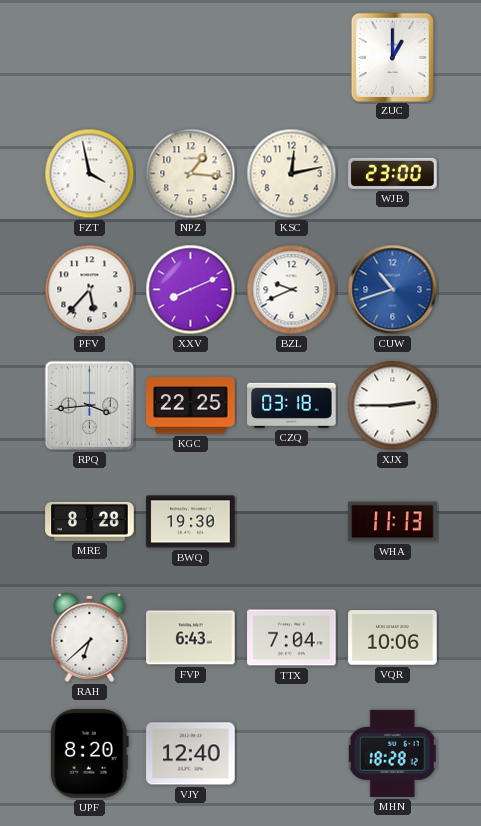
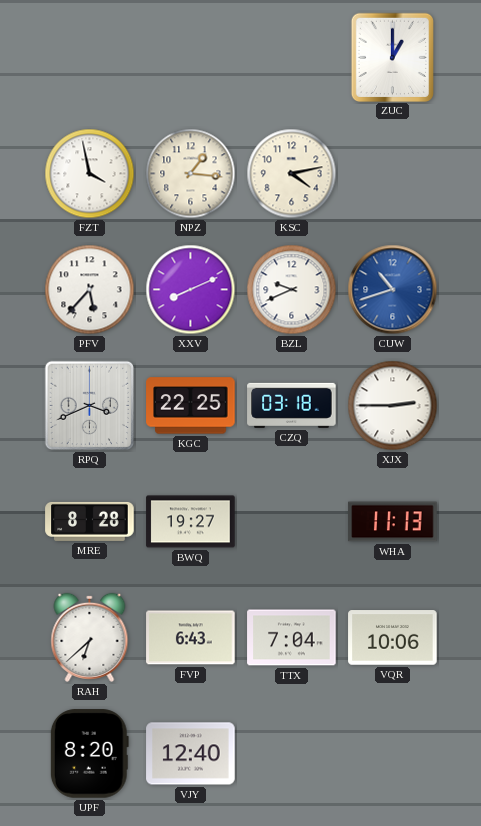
KSC: 12:13 -> 4:13 (292, 174)
WJB: 23:00 -> none (393, 173)
RPQ: 3:44 -> 3:41 (90, 406)
BWQ: 19:30 -> 19:27 (191, 522)
MHN: 18:28 -> none (392, 753)
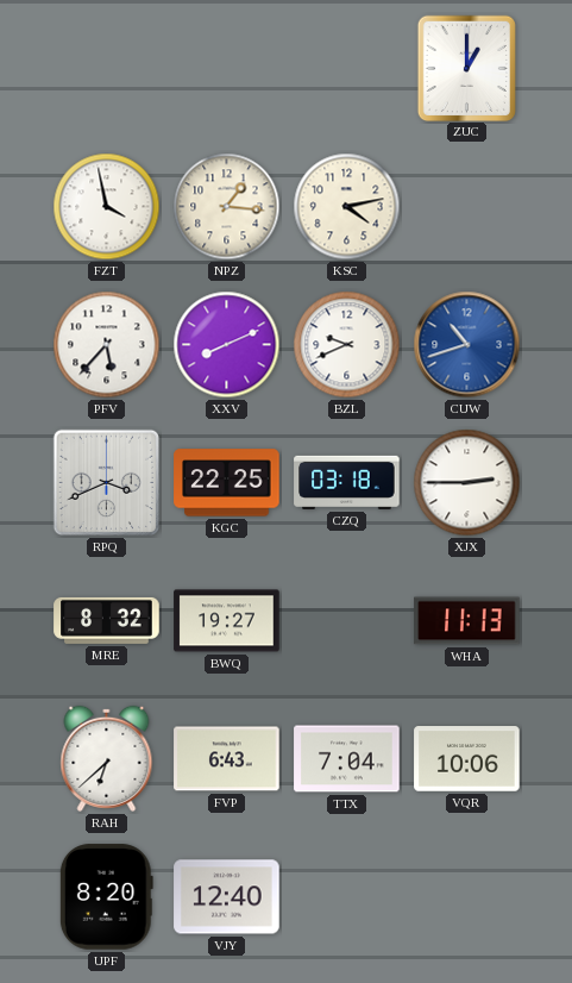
MRE: 8:28 -> 8:32 (107, 620)
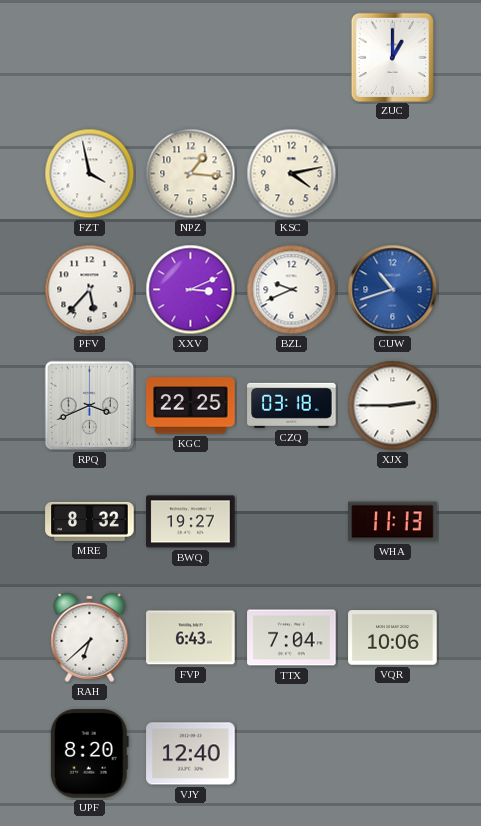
XXV: 8:11 -> 3:11 (191, 290)
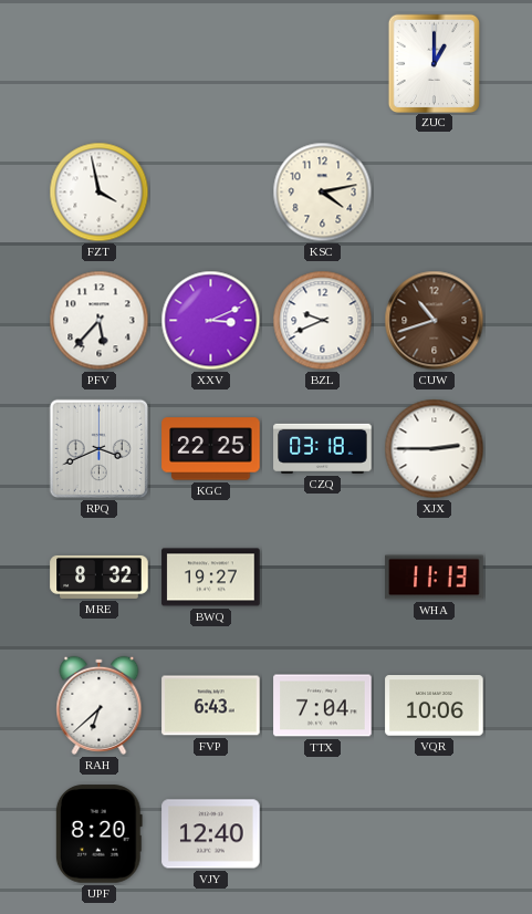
NPZ: 1:16 -> none (191, 174)
CUW dial: blue -> brown (435, 321)
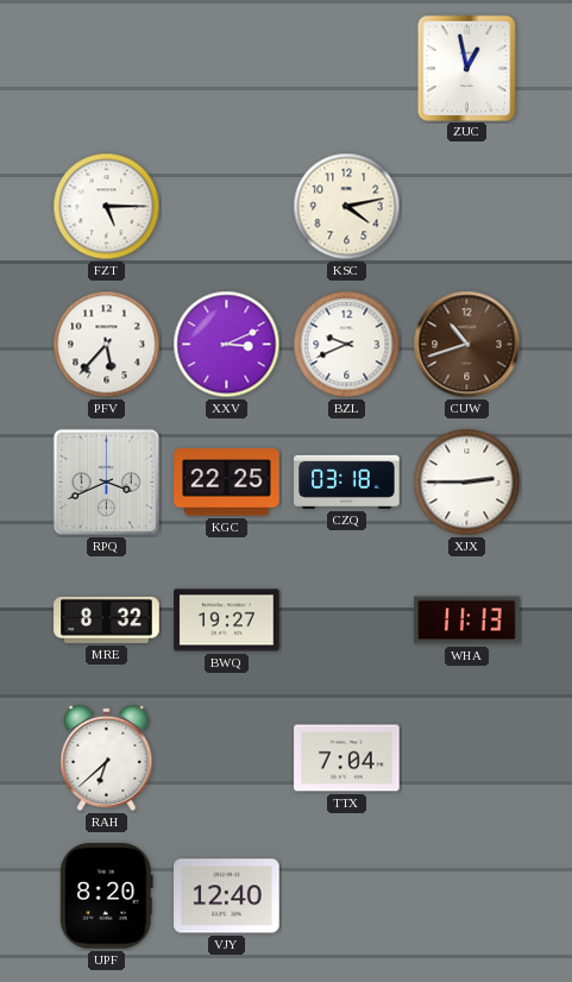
ZUC: 1:00 -> 12:58 (466, 68)
FZT: 3:58 -> 5:15 (107, 207)
FVP: 6:43 -> none (211, 706)
VQR: 10:06 -> none (435, 706)
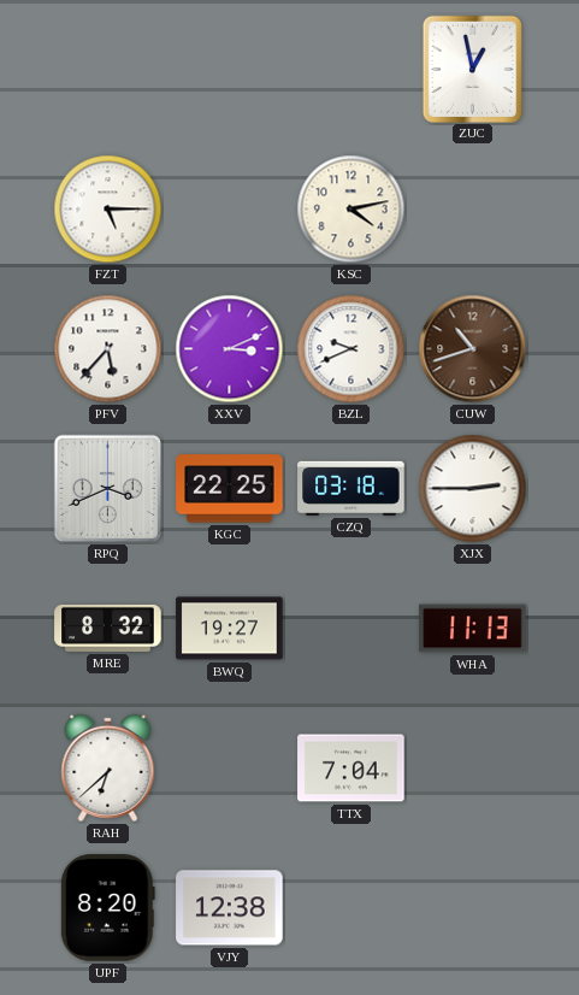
VJY: 12:40 -> 12:38 (230, 908)
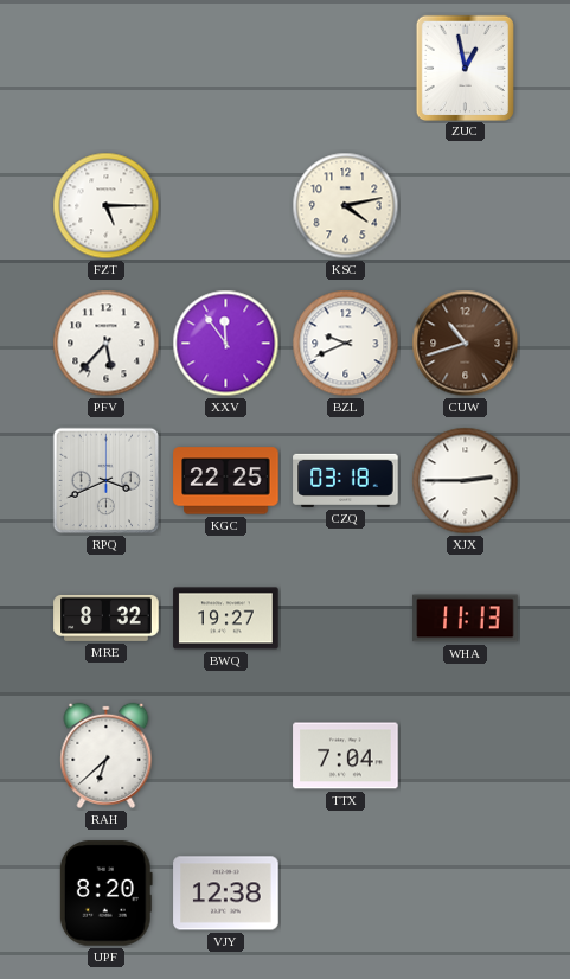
XXV: 3:11 -> 11:54 (226, 344)
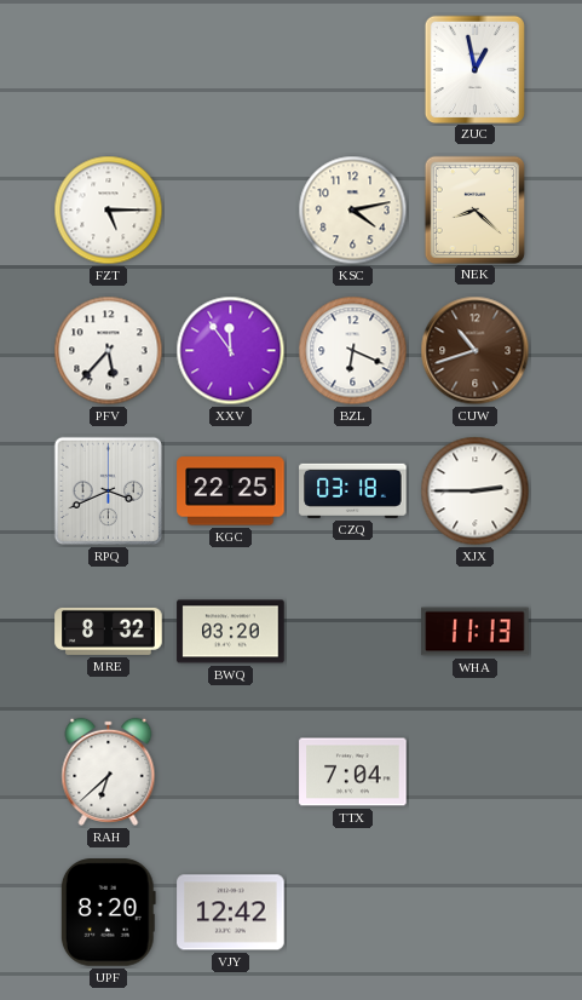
NEK: none -> 8:22 (474, 209)
BZL: 9:41 -> 6:19 (353, 351)
BWQ: 19:27 -> 03:20 (231, 632)
VJY: 12:38 -> 12:42 (231, 913)
